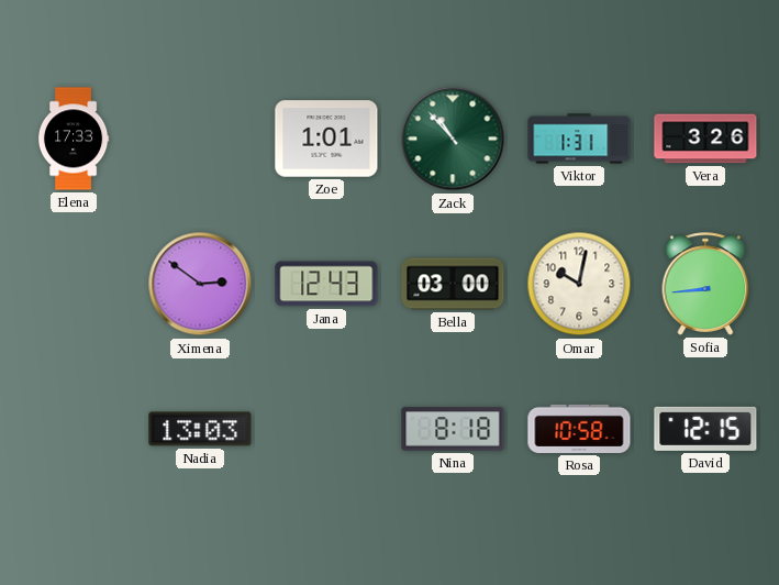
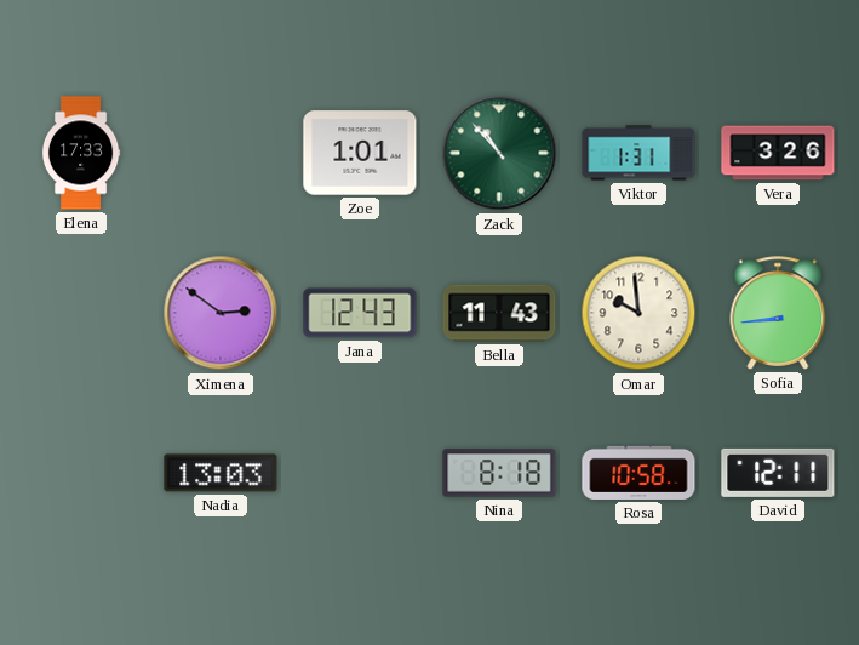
Bella: 03:00 -> 11:43 (499, 313)
Omar: 10:02 -> 9:59 (638, 313)
David: 12:15 -> 12:11 (778, 473)
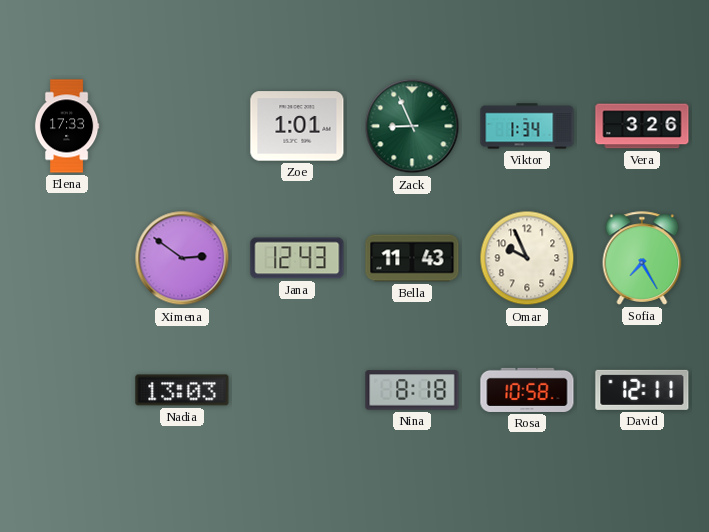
Zack: 10:53 -> 8:56 (412, 126)
Viktor: 1:31 -> 1:34 (527, 126)
Omar: 9:59 -> 9:56 (527, 258)
Sofia: 8:44 -> 7:25 (642, 258)
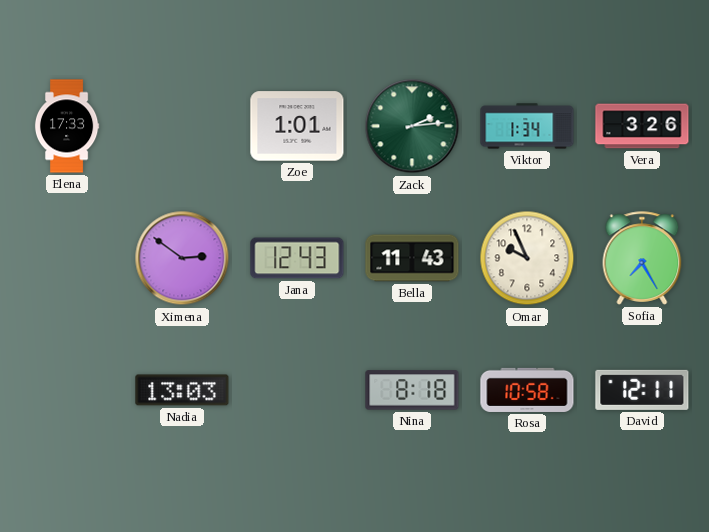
Zack: 8:56 -> 2:14 (412, 126)
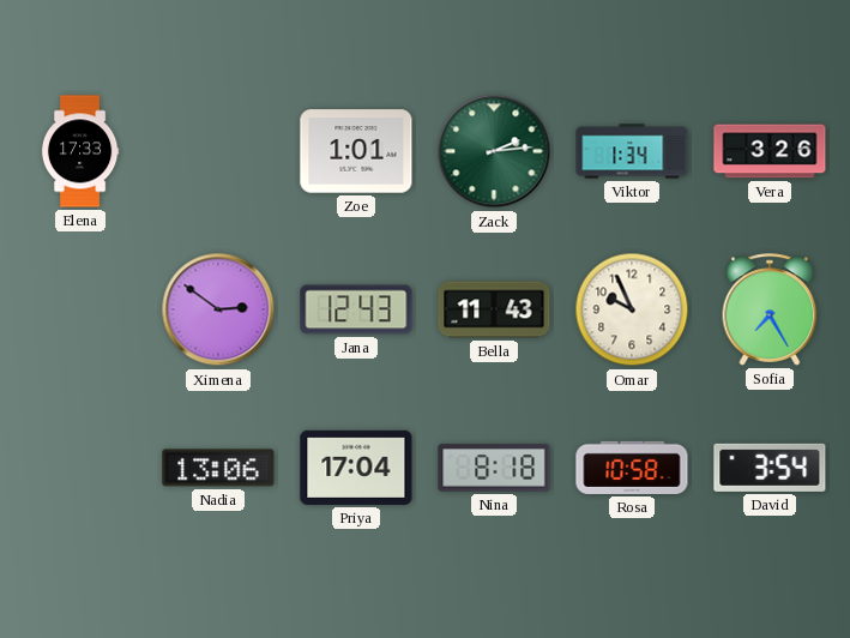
Nadia: 13:03 -> 13:06 (218, 468)
Priya: none -> 17:04 (356, 468)
David: 12:11 -> 3:54 (770, 468)
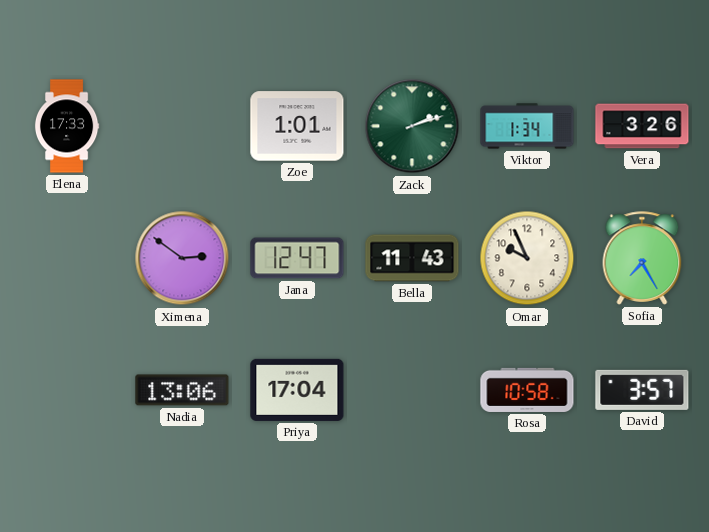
Zack: 2:14 -> 2:12 (412, 126)
Jana: 12:43 -> 12:47 (297, 258)
Nina: 8:18 -> none (494, 468)
David: 3:54 -> 3:57 (642, 390)
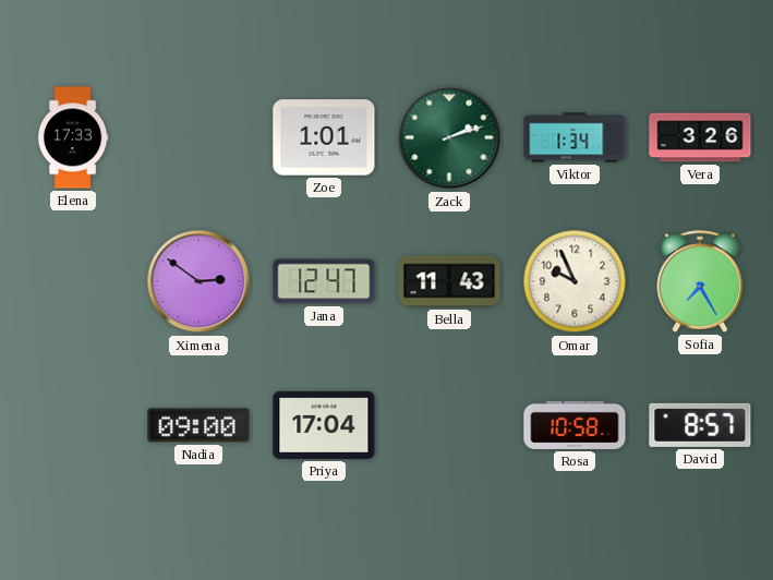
Nadia: 13:06 -> 09:00 (198, 425)
David: 3:57 -> 8:57 (700, 425)
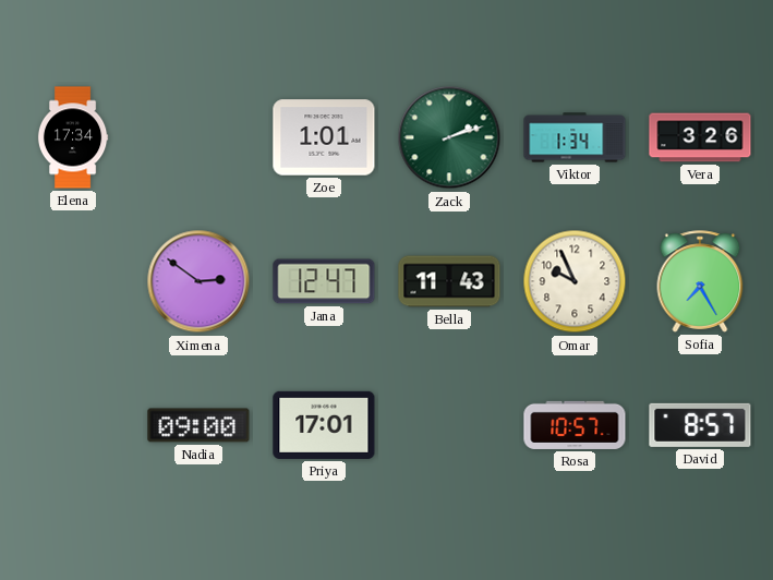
Elena: 17:33 -> 17:34 (73, 137)
Priya: 17:04 -> 17:01 (324, 425)
Rosa: 10:58 -> 10:57 (575, 425)
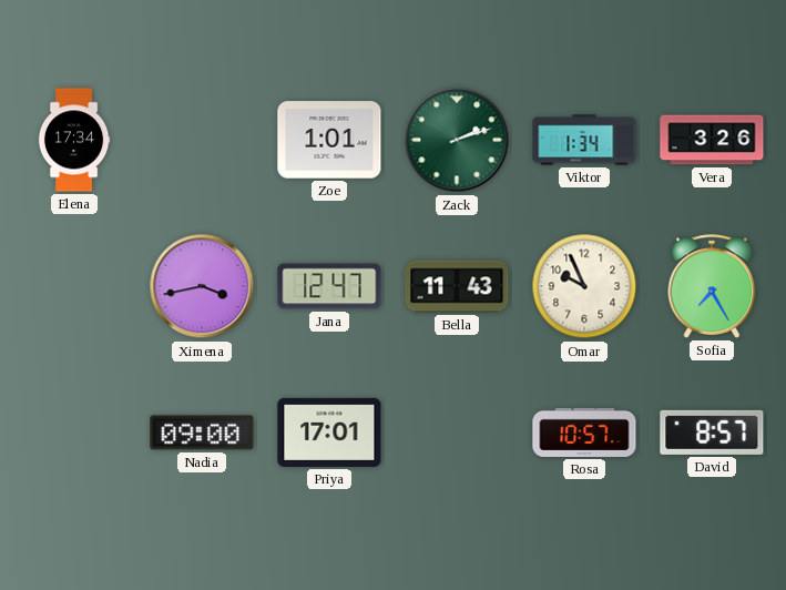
Ximena: 2:51 -> 3:43 (202, 286)
